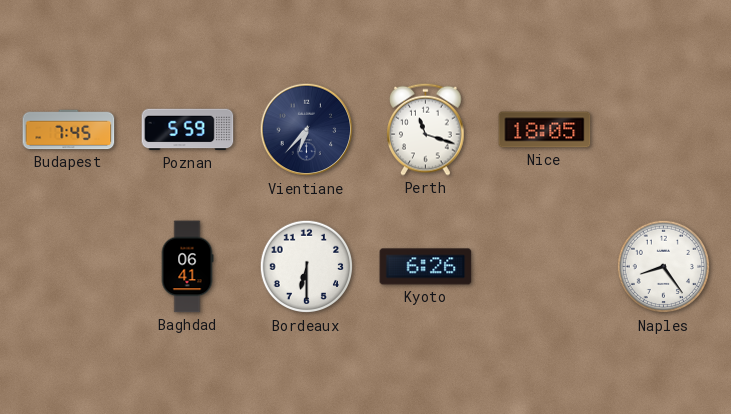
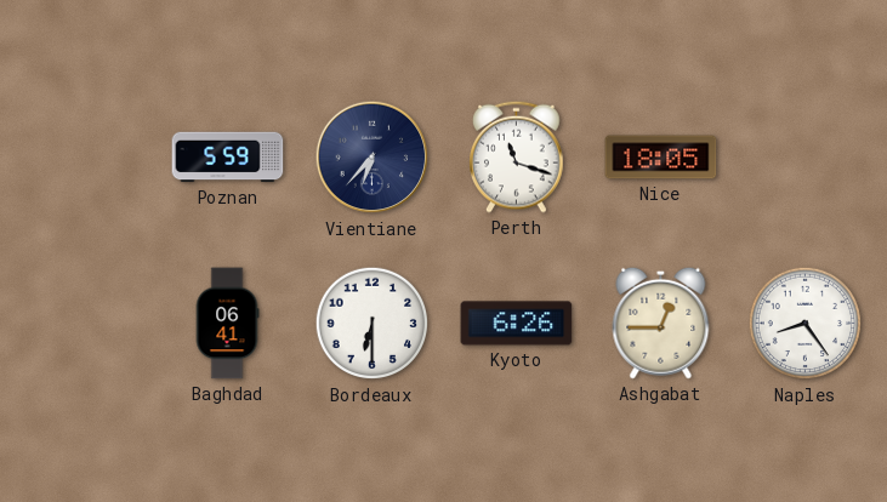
Budapest: 7:45 -> none (69, 130)
Ashgabat: none -> 12:45 (661, 323)
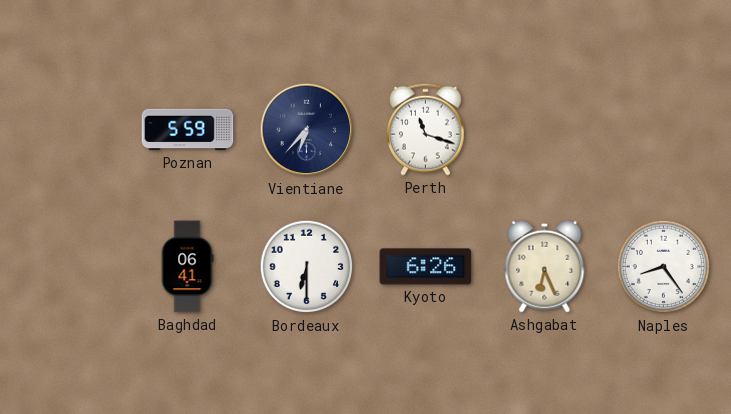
Nice: 18:05 -> none (661, 158)
Ashgabat: 12:45 -> 6:26 (545, 266)
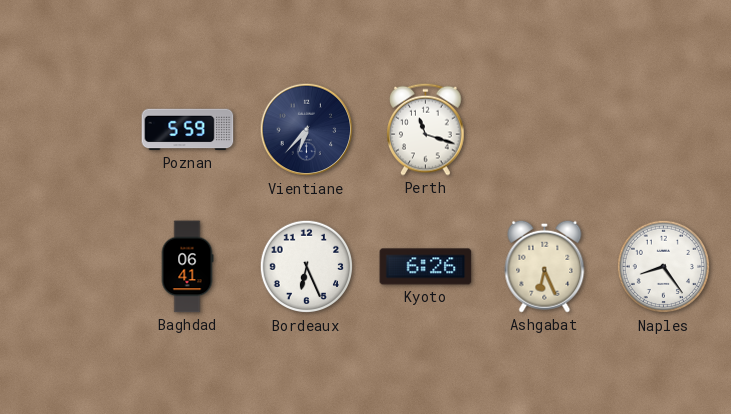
Bordeaux: 6:30 -> 6:26 (307, 267)
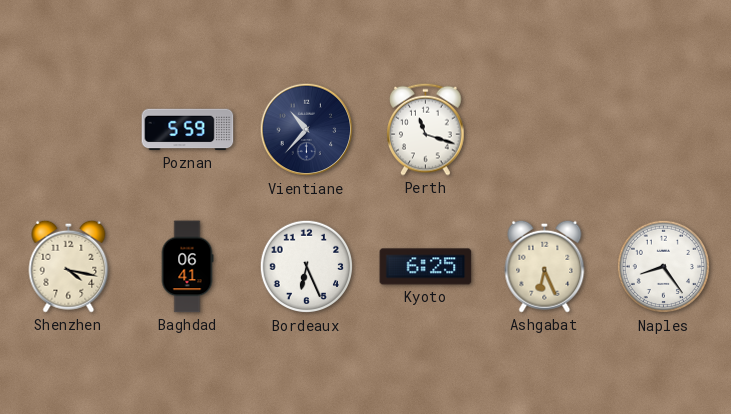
Vientiane: 6:37 -> 10:37 (307, 130)
Shenzhen: none -> 4:17 (69, 266)
Kyoto: 6:26 -> 6:25 (426, 267)
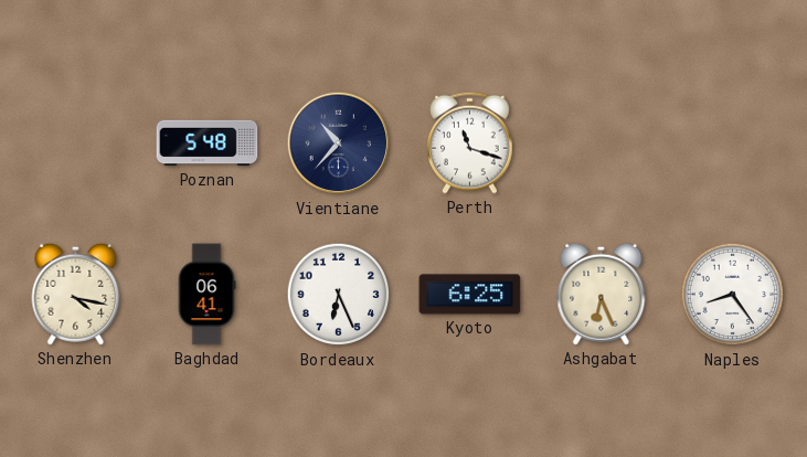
Poznan: 5:59 -> 5:48 (208, 144)
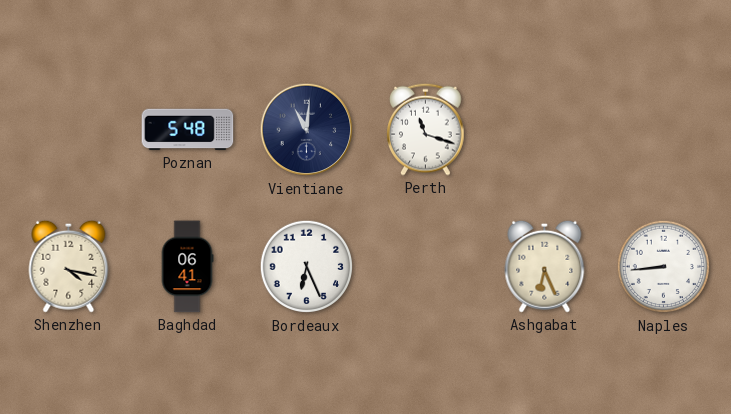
Vientiane: 10:37 -> 11:01 (307, 130)
Kyoto: 6:25 -> none (470, 295)
Naples: 8:24 -> 8:44 (664, 267)
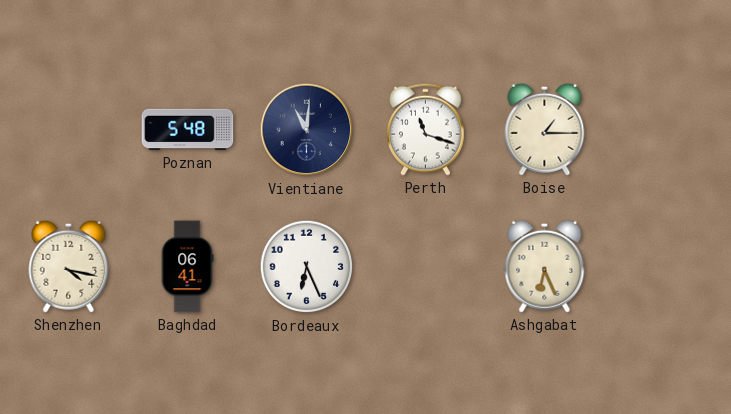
Boise: none -> 1:15 (545, 129)
Naples: 8:44 -> none (664, 267)
